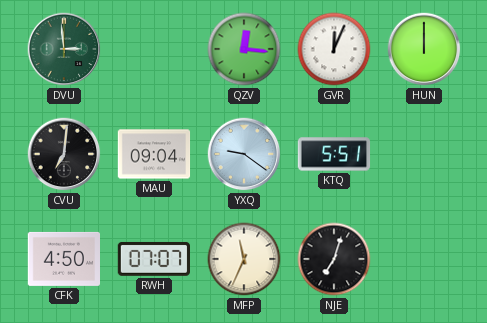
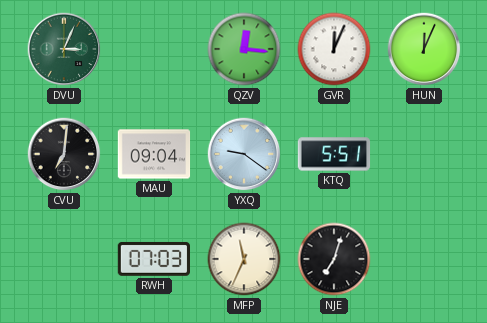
DVU: 2:59 -> 3:04 (64, 49)
HUN: 12:00 -> 12:04 (424, 49)
CFK: 4:50 -> none (63, 259)
RWH: 07:07 -> 07:03 (153, 259)
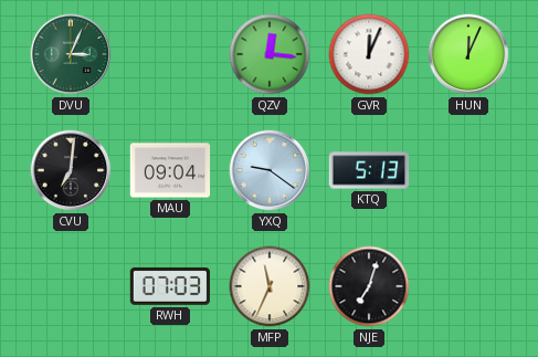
KTQ: 5:51 -> 5:13 (369, 170)
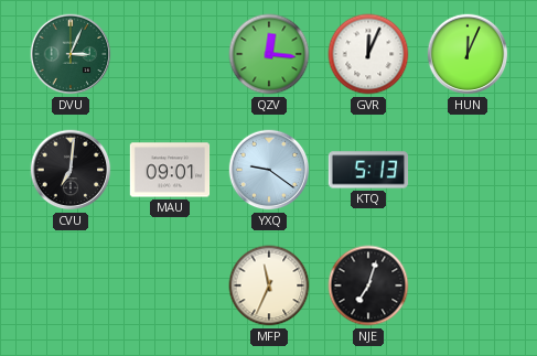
MAU: 09:04 -> 09:01 (170, 170)
RWH: 07:03 -> none (169, 286)
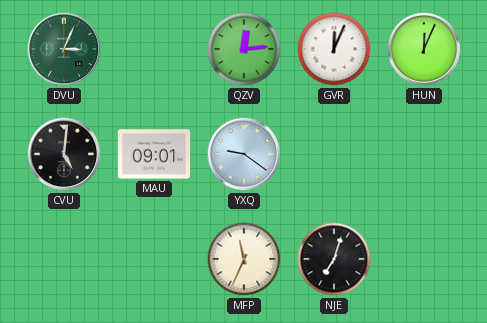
QZV: 12:16 -> 12:14 (244, 49)
CVU: 7:01 -> 5:01 (64, 154)
KTQ: 5:13 -> none (368, 170)
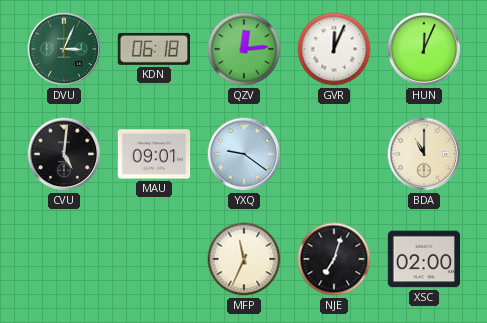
KDN: none -> 06:18 (153, 49)
BDA: none -> 11:00 (424, 154)
XSC: none -> 02:00 (424, 259)
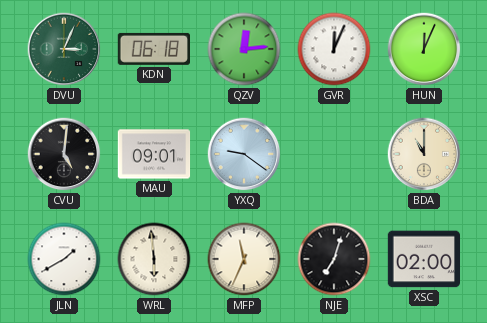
JLN: none -> 1:40 (64, 259)
WRL: none -> 5:59 (154, 259)
